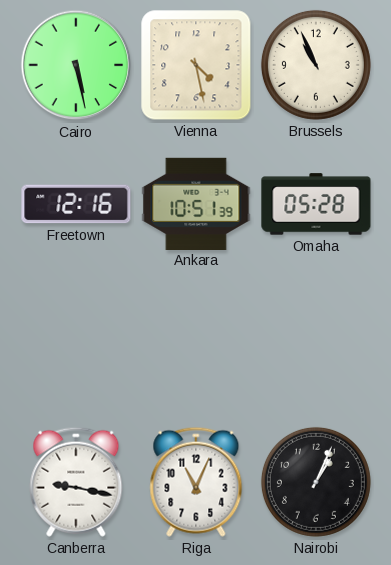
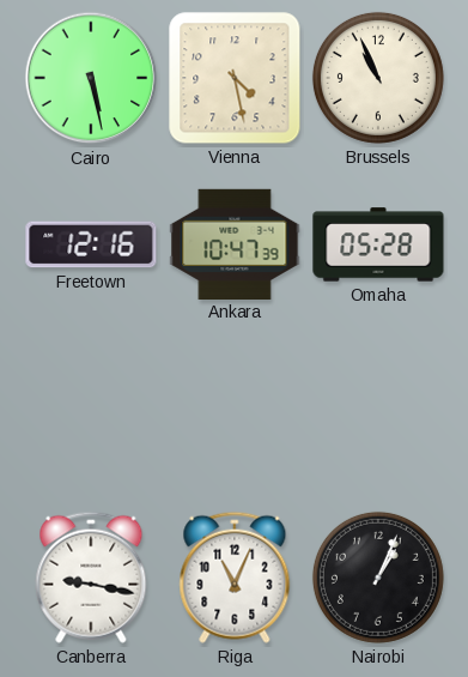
Ankara: 10:51 -> 10:47 (235, 243)
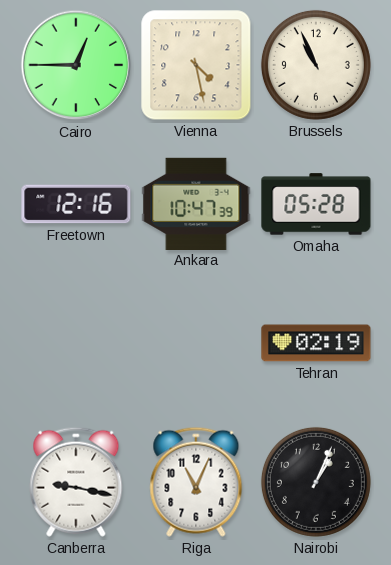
Cairo: 5:28 -> 12:45 (76, 65)
Tehran: none -> 02:19 (316, 343)
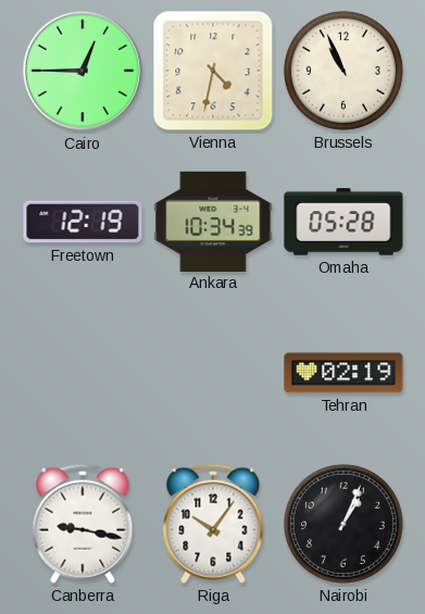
Vienna: 4:28 -> 4:32 (213, 71)
Freetown: 12:16 -> 12:19 (83, 222)
Ankara: 10:47 -> 10:34 (213, 221)
Riga: 11:04 -> 10:06 (213, 524)
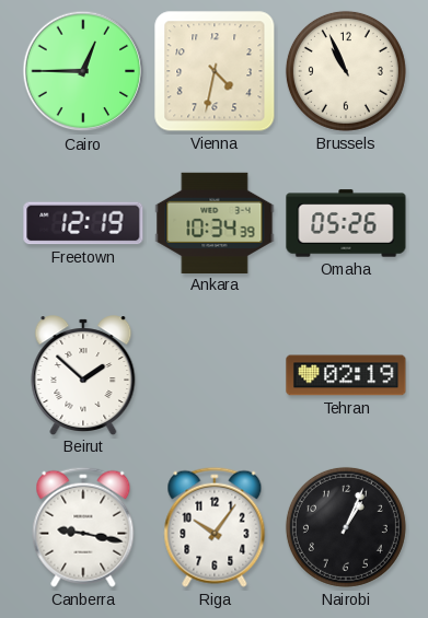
Omaha: 05:28 -> 05:26 (346, 223)
Beirut: none -> 1:52 (83, 375)
